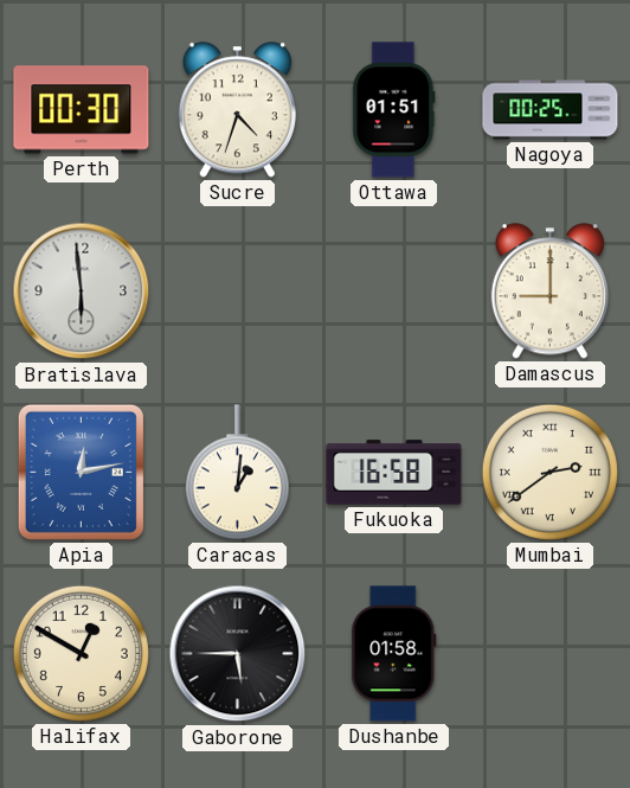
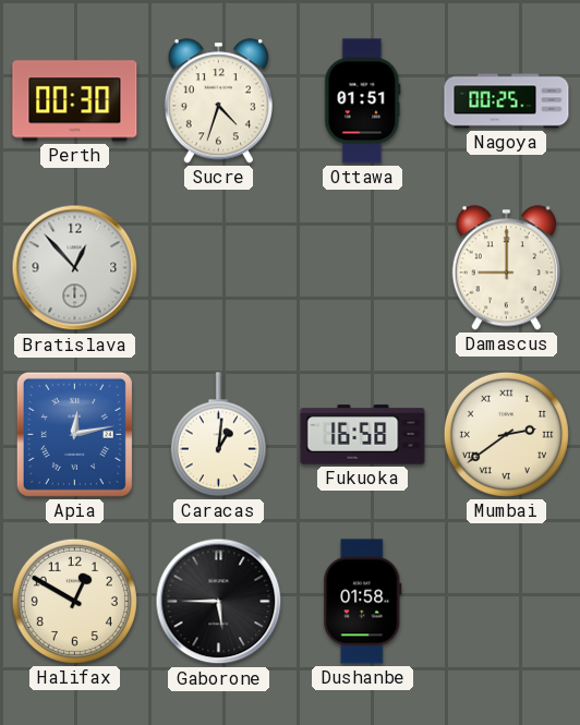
Bratislava: 5:59 -> 12:53 (75, 268)
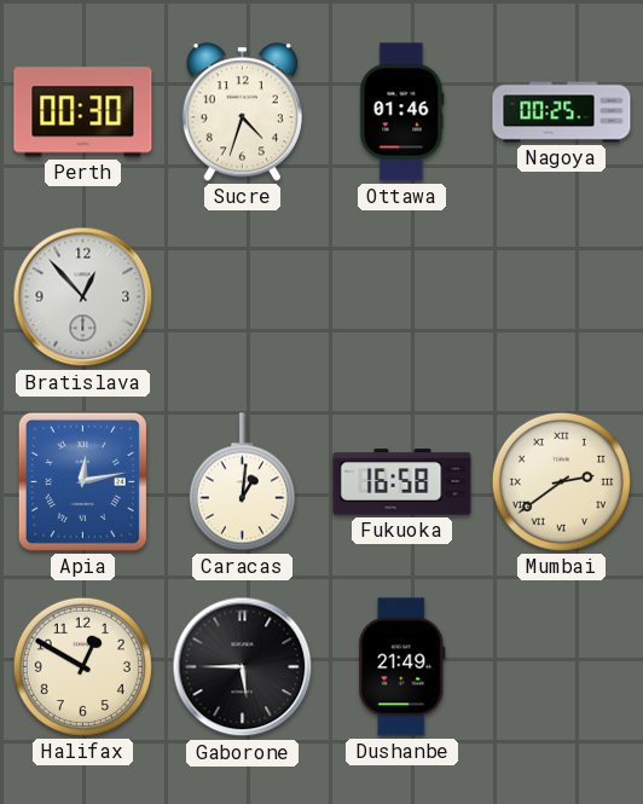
Ottawa: 01:51 -> 01:46 (402, 112)
Damascus: 9:00 -> none (506, 268)
Dushanbe: 01:58 -> 21:49 (402, 667)
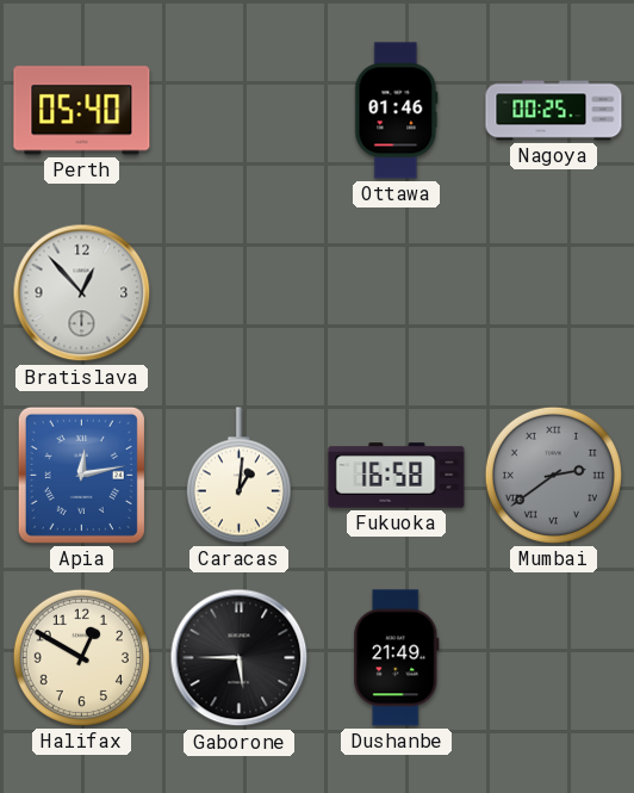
Perth: 00:30 -> 05:40 (82, 111)
Sucre: 4:33 -> none (242, 112)
Mumbai dial: cream -> grey (553, 475)
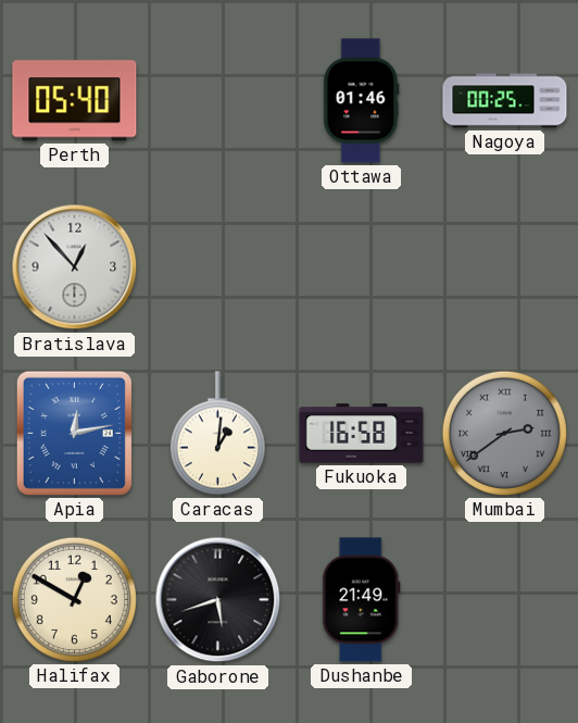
Gaborone: 5:45 -> 5:42 (218, 600)
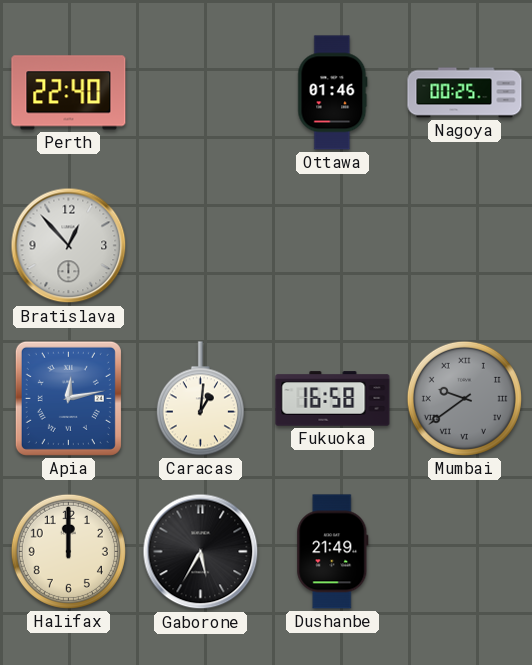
Perth: 05:40 -> 22:40 (69, 93)
Mumbai: 2:39 -> 9:39 (464, 398)
Halifax: 12:50 -> 12:00 (68, 551)
Gaborone: 5:42 -> 5:35 (201, 552)
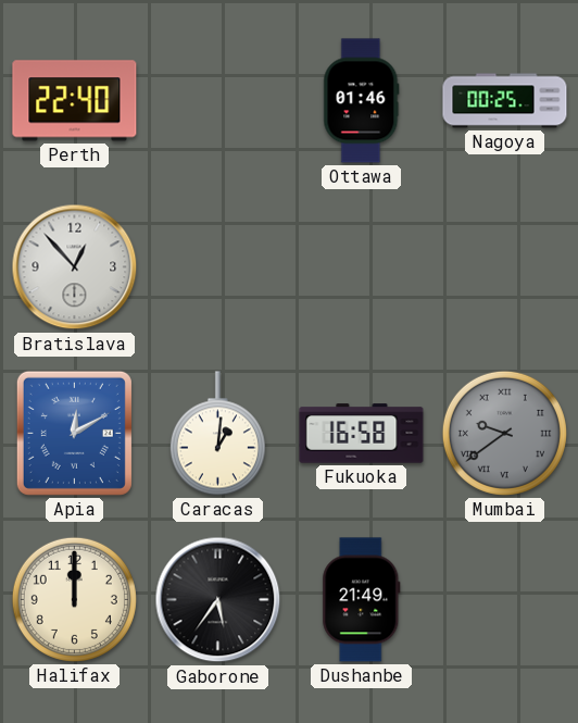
Apia: 12:13 -> 12:10 (74, 433)
Gaborone: 5:35 -> 5:36 (218, 600)
